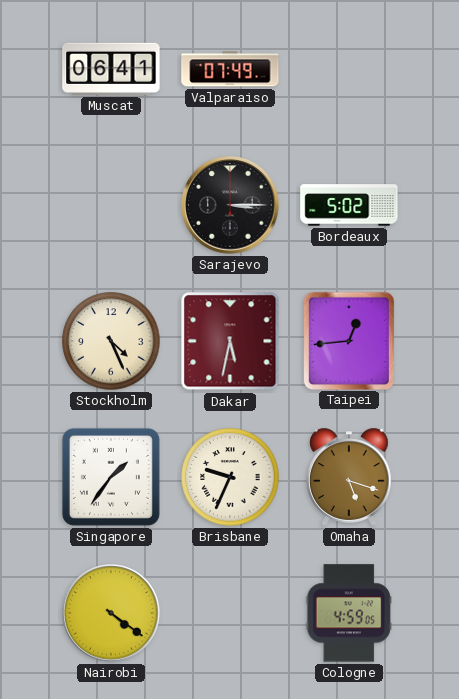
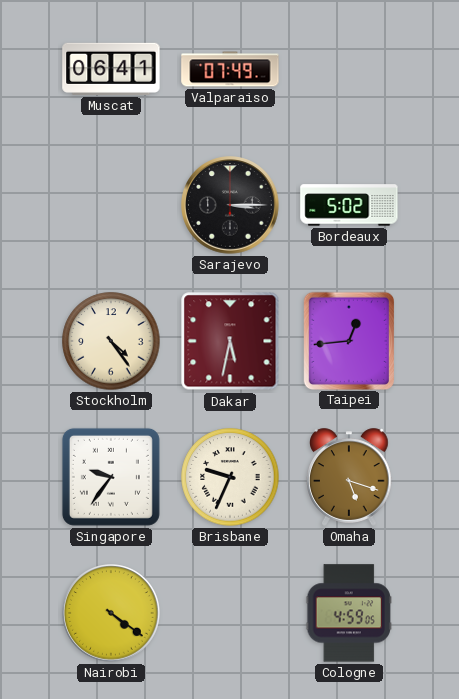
Stockholm: 4:26 -> 4:24 (111, 341)
Singapore: 1:36 -> 9:36 (111, 477)
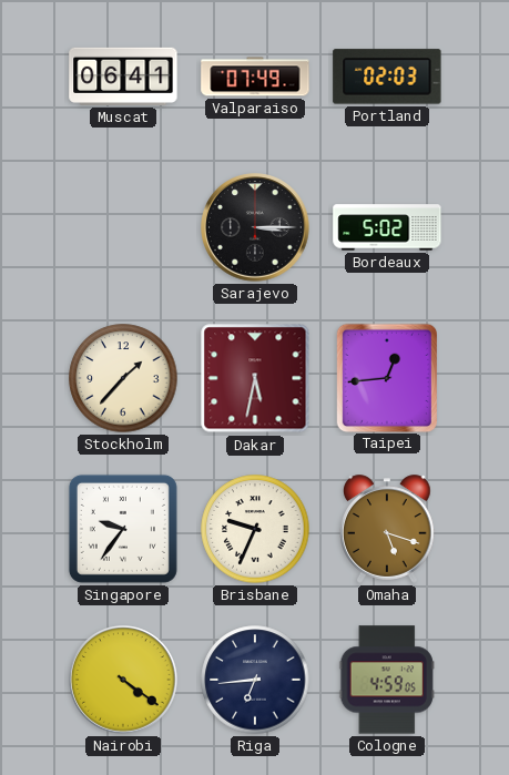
Portland: none -> 02:03 (387, 77)
Stockholm: 4:24 -> 1:37 (123, 378)
Riga: none -> 6:44 (255, 680)
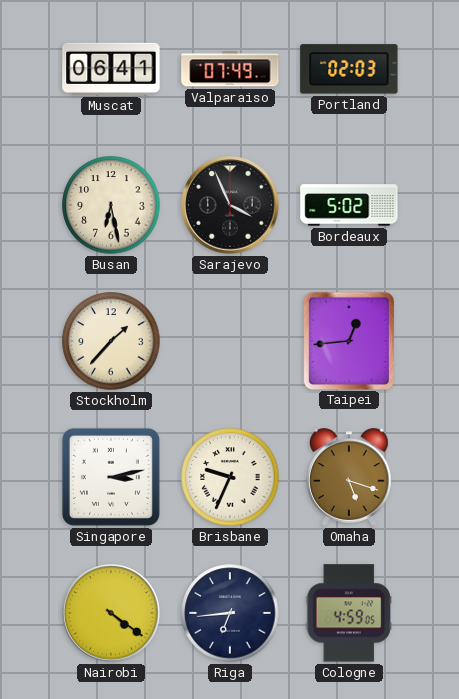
Busan: none -> 6:28 (111, 205)
Sarajevo: 3:15 -> 3:56 (230, 205)
Dakar: 5:32 -> none (255, 378)
Singapore: 9:36 -> 3:13 (111, 477)
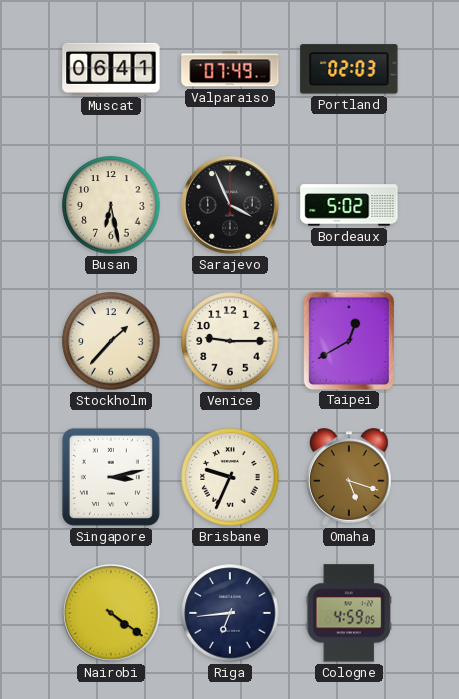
Venice: none -> 9:15 (230, 341)
Taipei: 12:44 -> 12:40 (348, 340)
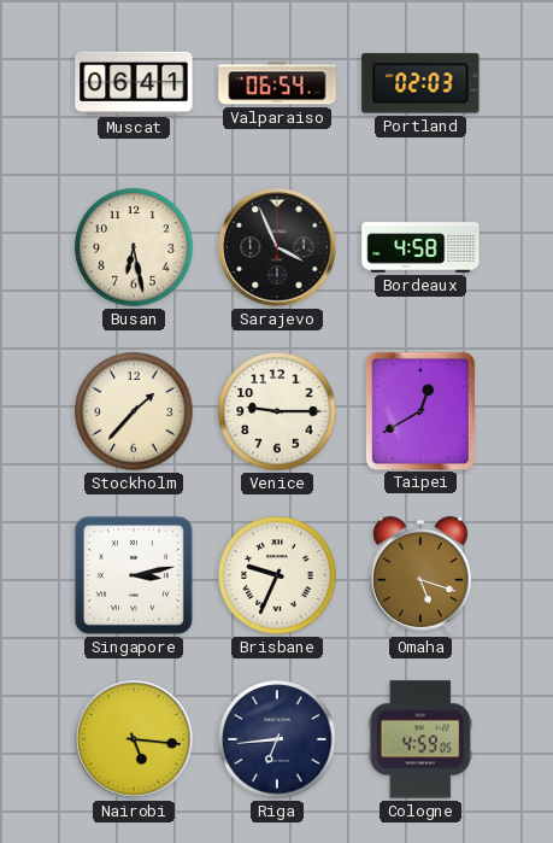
Valparaiso: 07:49 -> 06:54 (277, 83)
Bordeaux: 5:02 -> 4:58 (420, 247)
Nairobi: 4:21 -> 5:16 (134, 739)
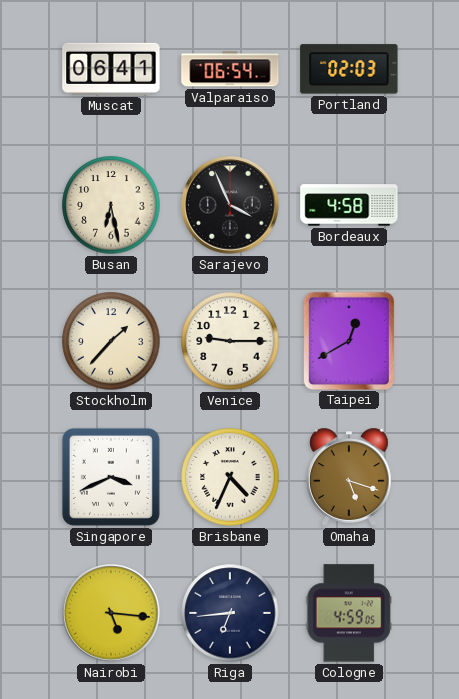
Singapore: 3:13 -> 3:41 (111, 477)
Brisbane: 9:34 -> 4:34 (230, 477)
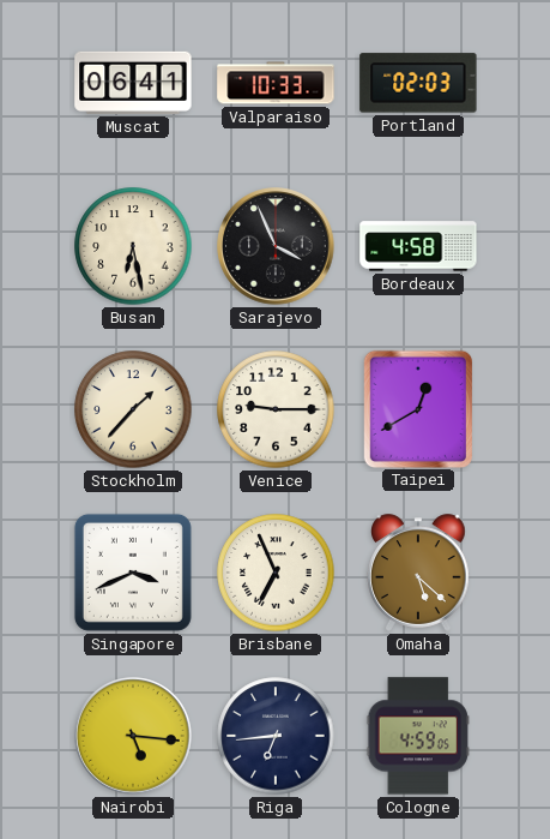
Valparaiso: 06:54 -> 10:33 (276, 83)
Brisbane: 4:34 -> 6:56 (276, 573)
Omaha: 5:18 -> 5:22 (419, 573)
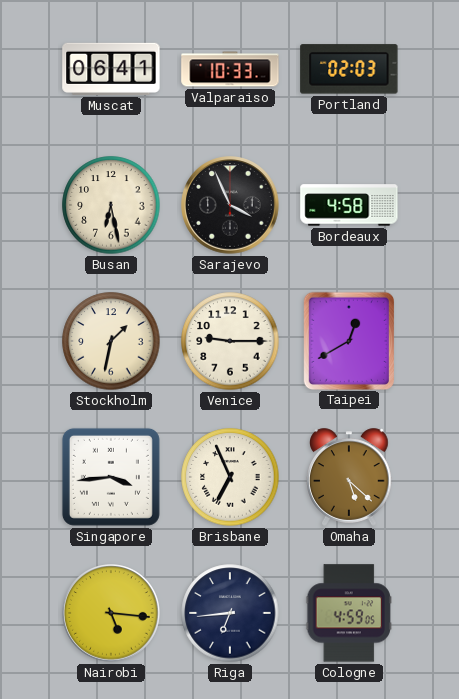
Stockholm: 1:37 -> 1:32 (111, 341)
Singapore: 3:41 -> 3:44 (111, 477)
